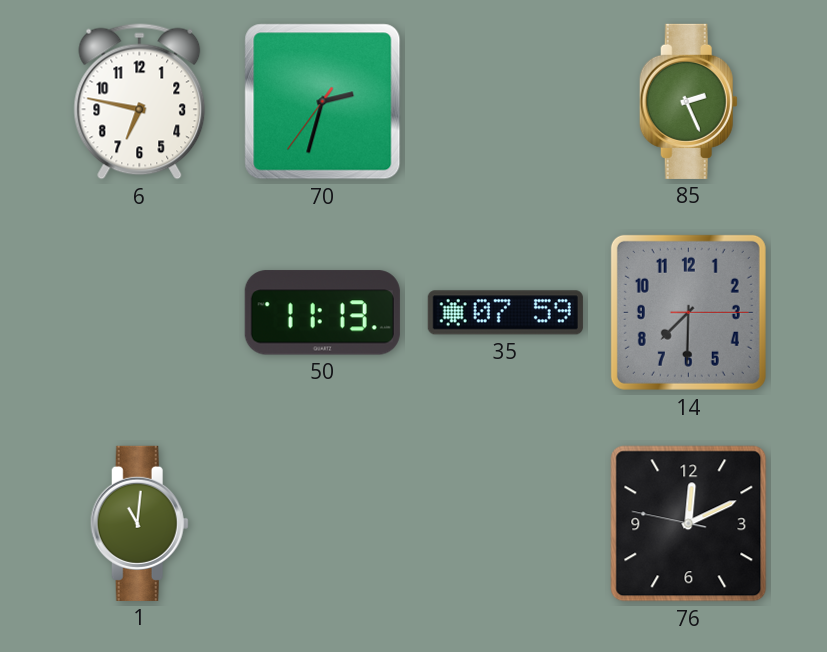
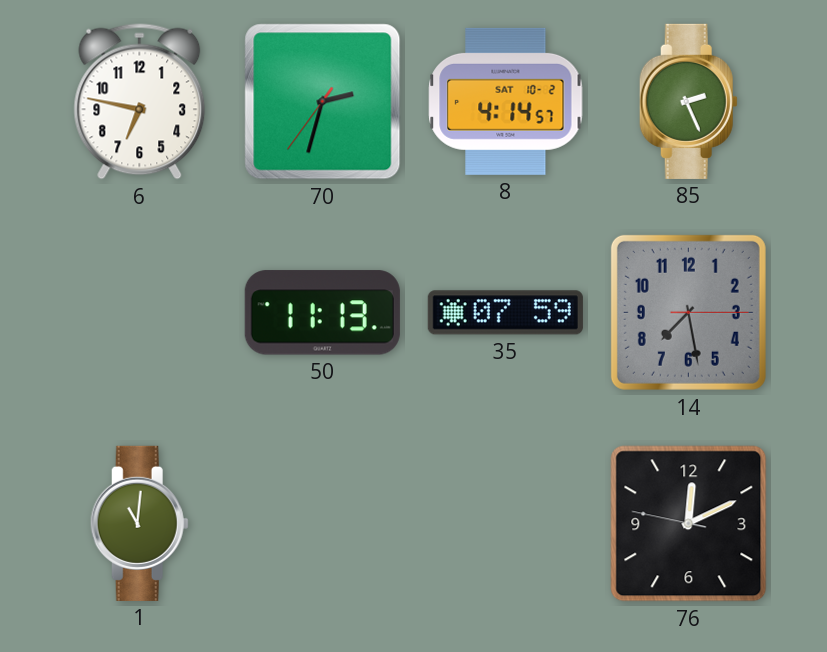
8: none -> 4:14 (506, 101)
14: 7:30 -> 7:28 (688, 312)
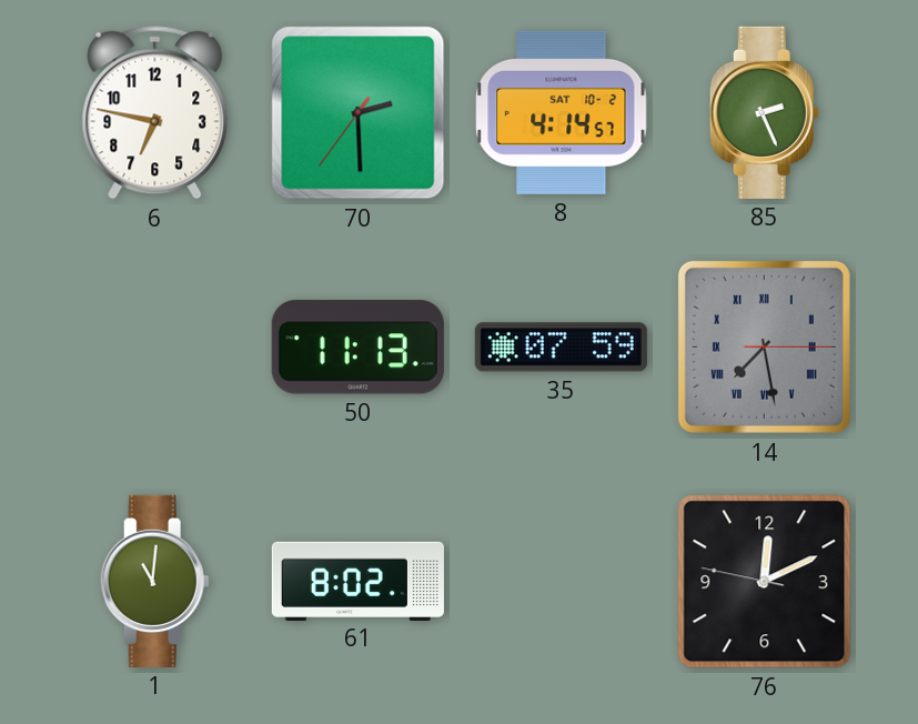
70: 2:32 -> 2:29 (359, 113)
14 numerals: Arabic -> Roman (764, 346)
61: none -> 8:02 (357, 581)
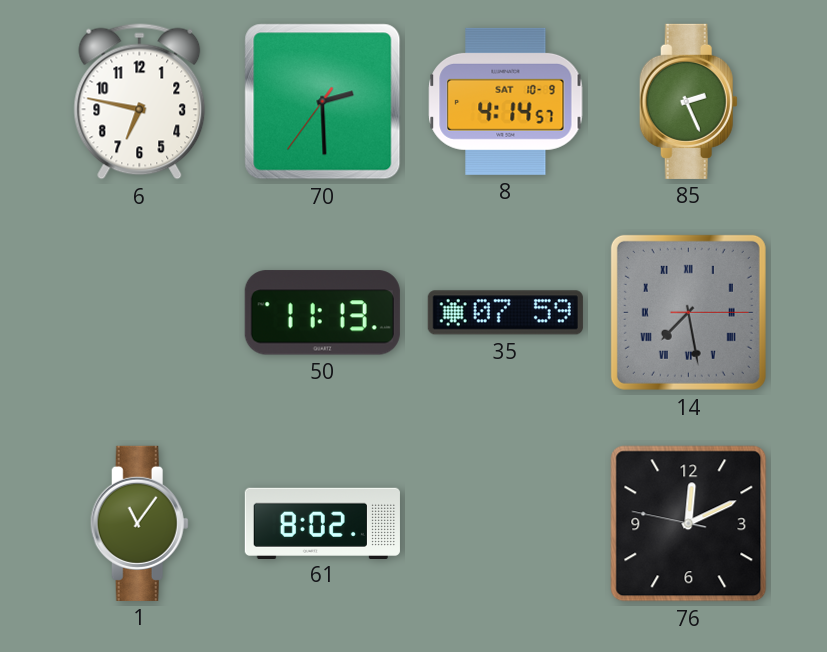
8 date: SAT 10-2 -> SAT 10-9 (506, 101)
1: 11:01 -> 11:06 (139, 523)
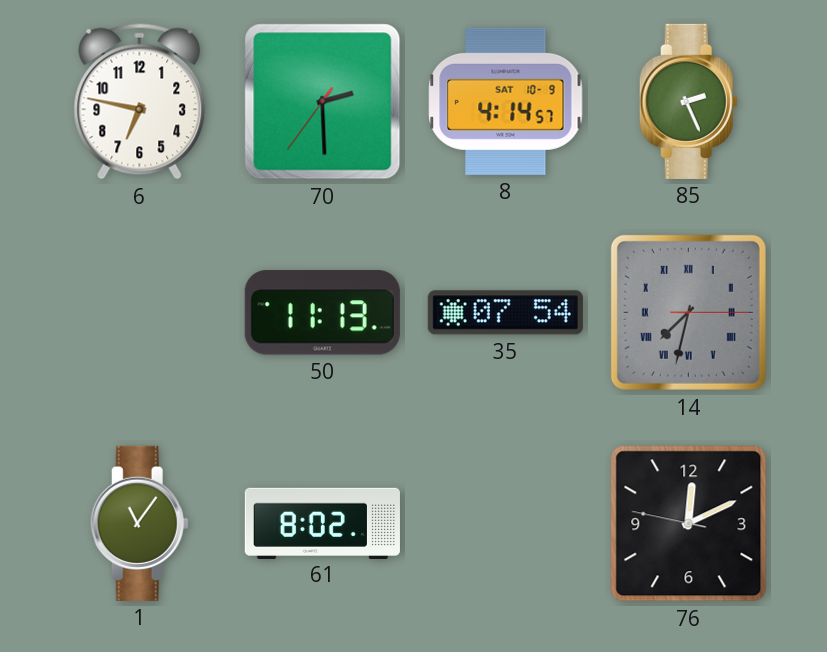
35: 07:59 -> 07:54 (505, 313)
14: 7:28 -> 7:32 (688, 312)
